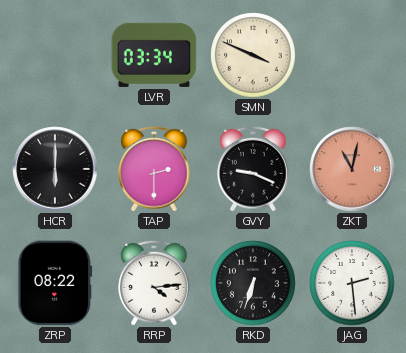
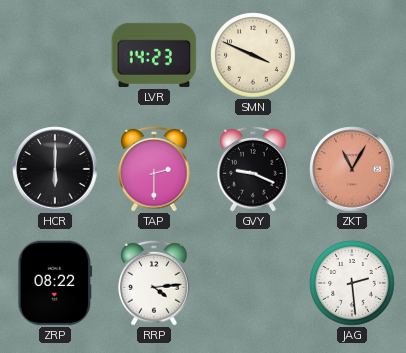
LVR: 03:34 -> 14:23 (154, 55)
ZKT: 11:02 -> 11:05 (352, 169)
RKD: 6:33 -> none (253, 283)
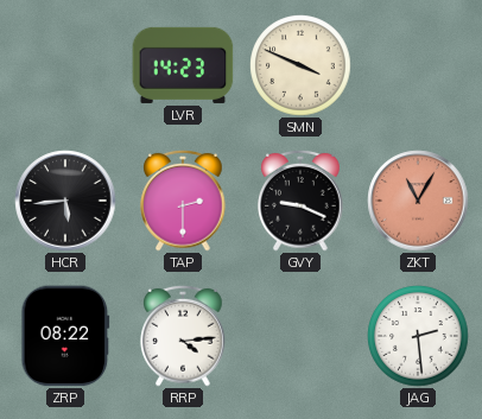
HCR: 6:00 -> 5:44 (65, 201)
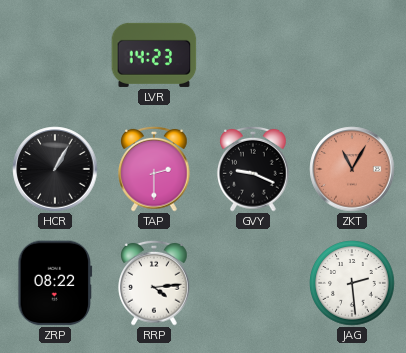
SMN: 3:49 -> none (300, 65)
HCR: 5:44 -> 1:05 (55, 169)
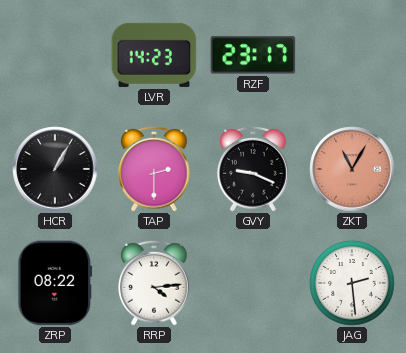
RZF: none -> 23:17 (253, 55)
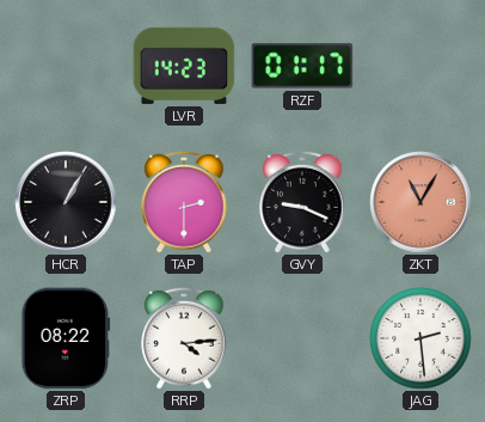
RZF: 23:17 -> 01:17 (302, 66)
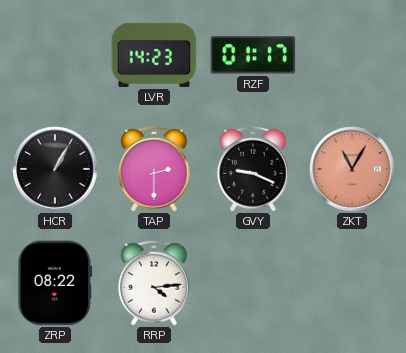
JAG: 2:29 -> none (420, 338)
